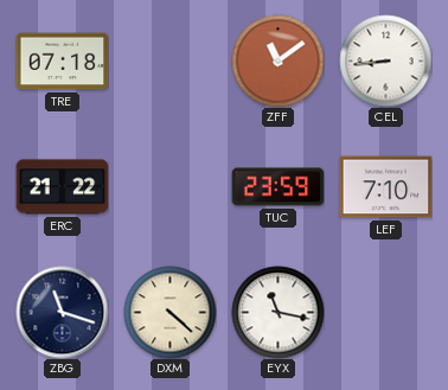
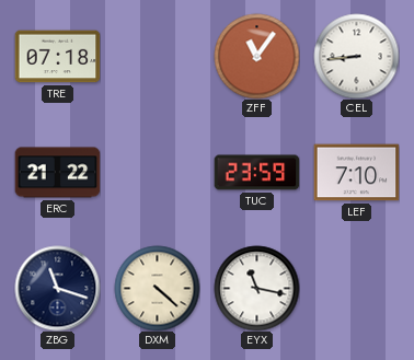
ZFF: 11:09 -> 11:06 (256, 56)
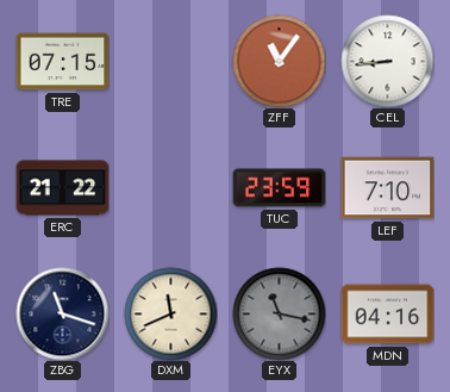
TRE: 07:18 -> 07:15 (62, 62)
DXM: 4:22 -> 11:41 (170, 313)
EYX dial: white -> grey (279, 313)
MDN: none -> 04:16 (387, 315)
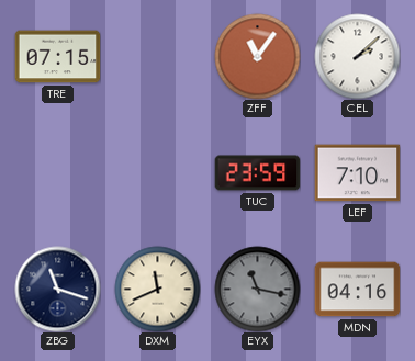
CEL: 8:44 -> 2:08 (357, 56)
ERC: 21:22 -> none (62, 188)
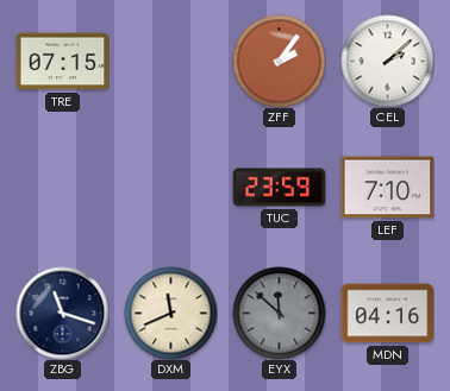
ZFF: 11:06 -> 2:06 (279, 61)
EYX: 11:17 -> 11:52 (279, 313)
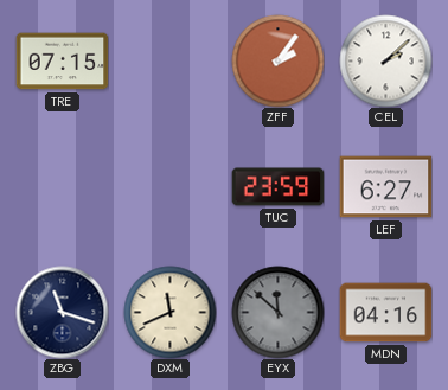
LEF: 7:10 -> 6:27 (385, 187)
